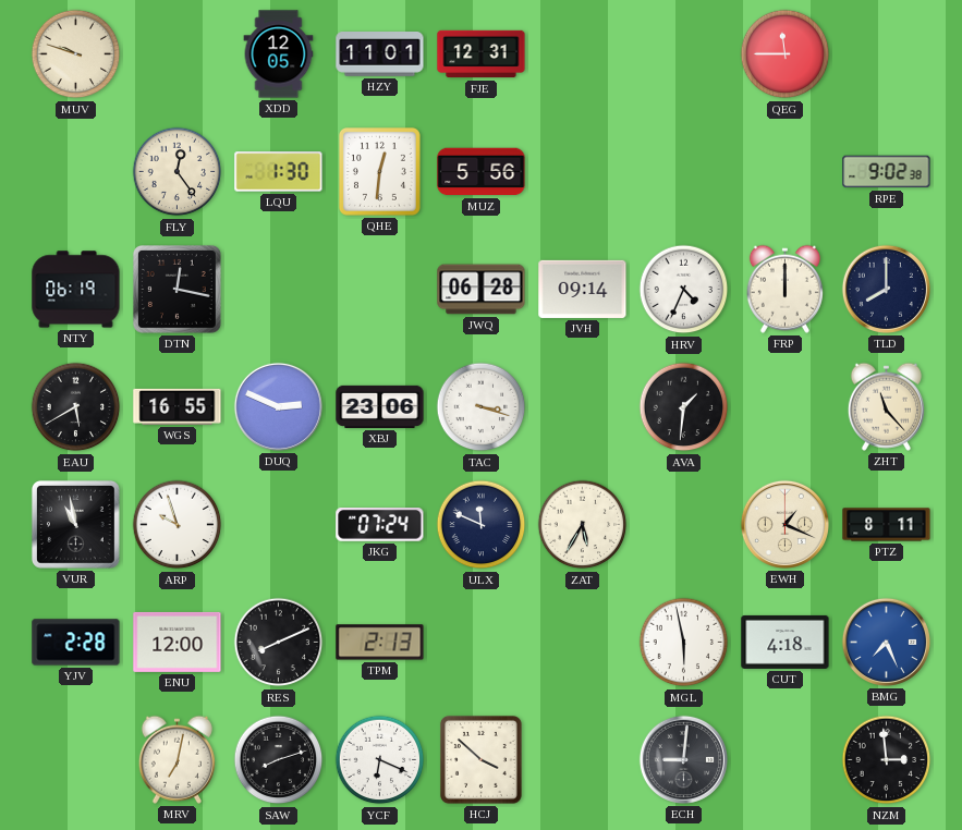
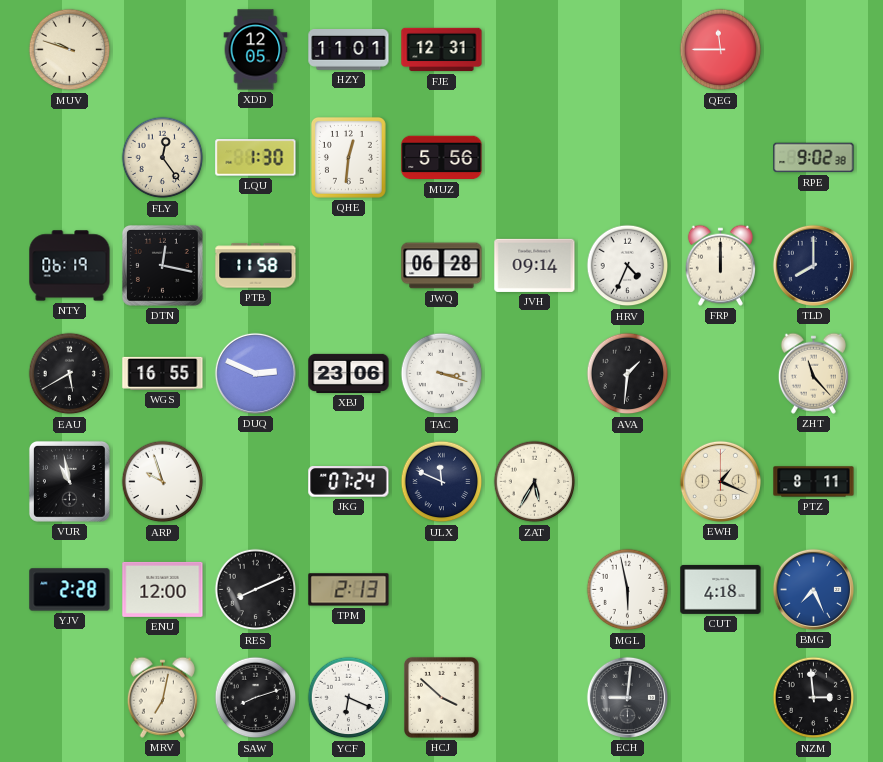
PTB: none -> 11:58 (256, 266)
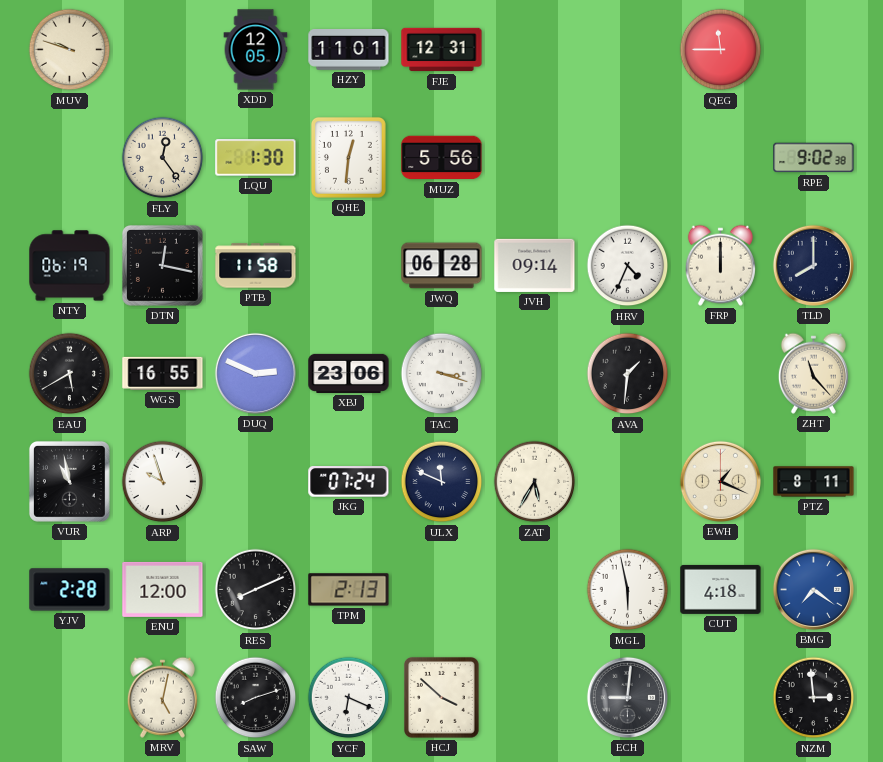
BMG: 7:26 -> 7:21 (813, 589)
MRV: 7:02 -> 5:02 (162, 697)
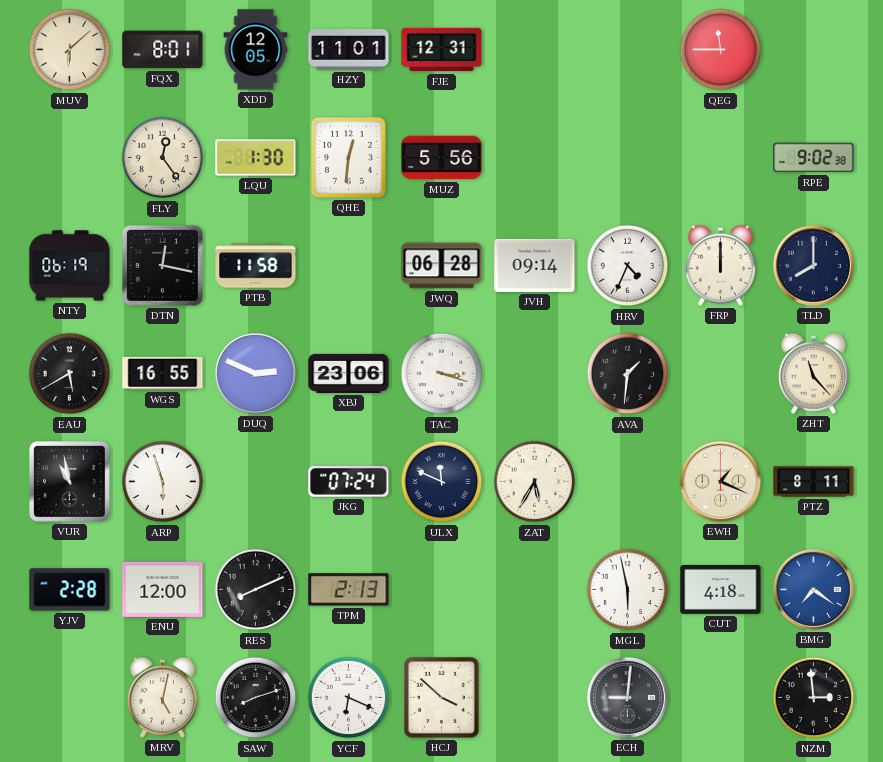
MUV: 9:48 -> 6:08 (70, 50)
FQX: none -> 8:01 (163, 50)
ARP: 9:57 -> 5:57 (163, 482)
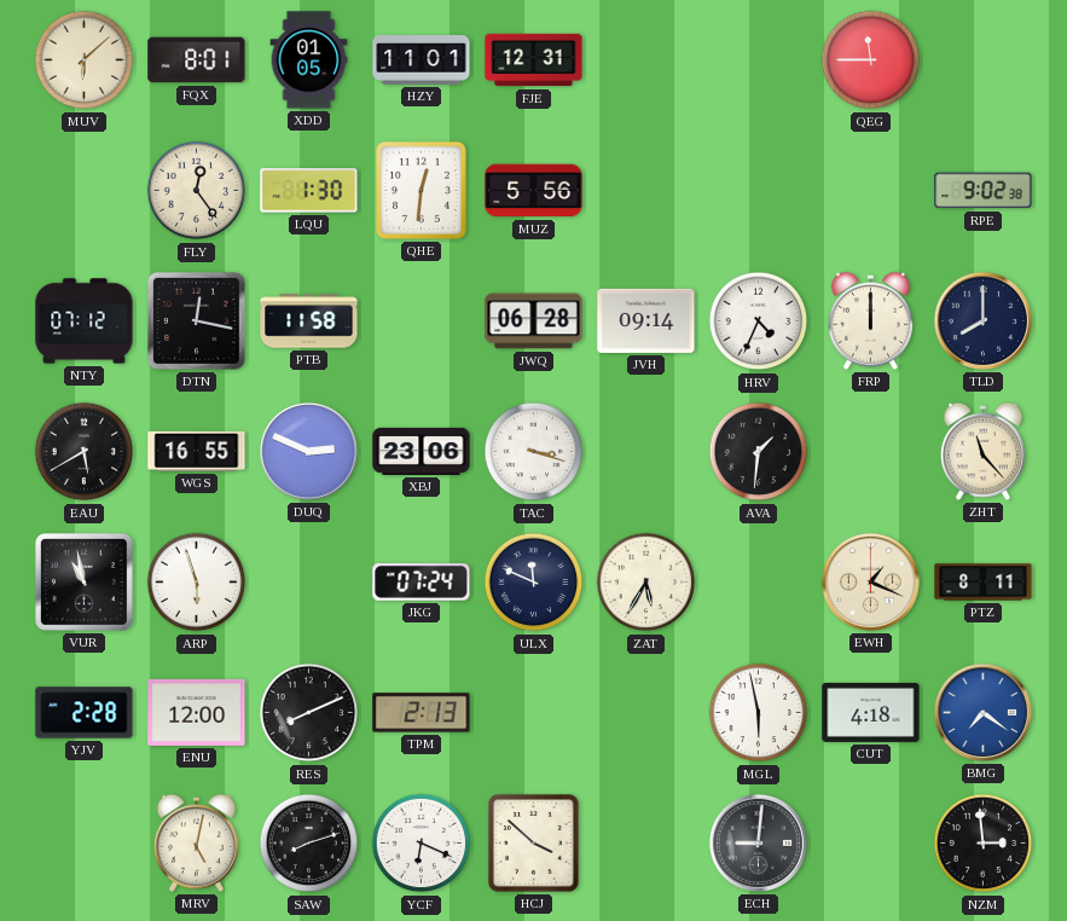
XDD: 12:05 -> 01:05 (309, 60)
NTY: 06:19 -> 07:12 (85, 322)
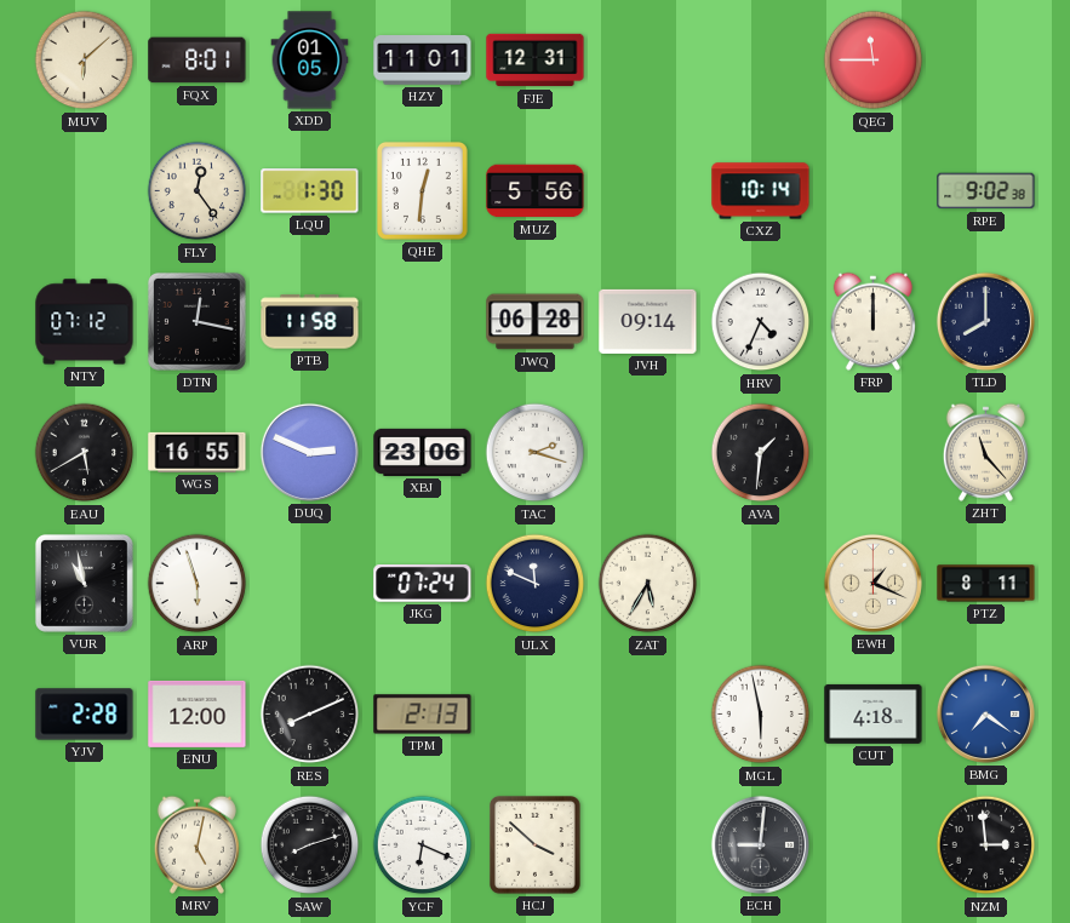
CXZ: none -> 10:14 (761, 191)
TAC: 3:18 -> 2:18 (536, 453)
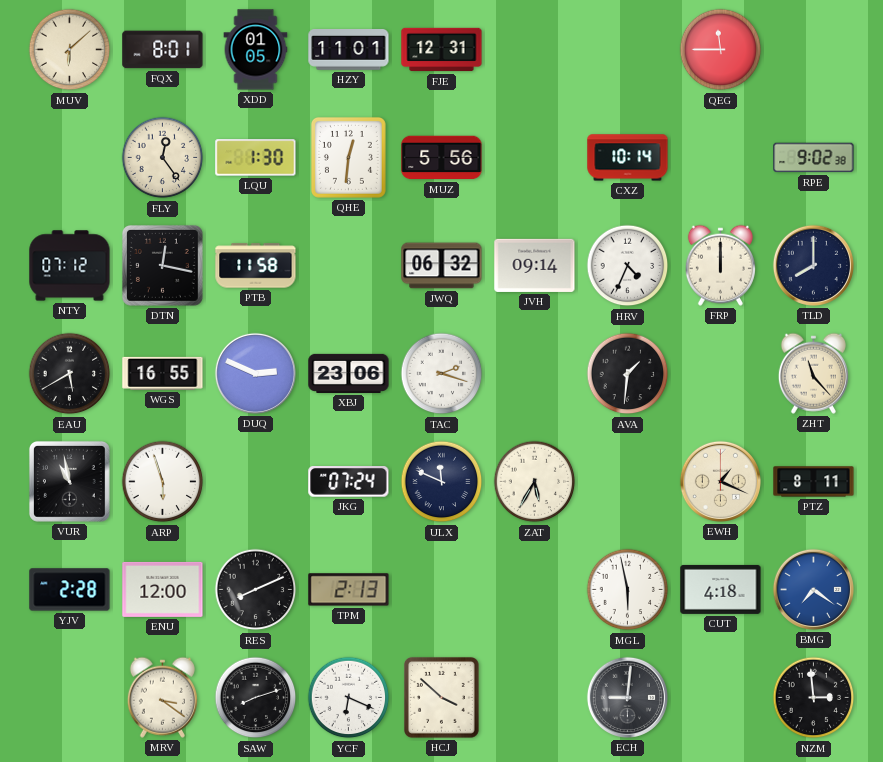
JWQ: 06:28 -> 06:32 (442, 266)
MRV: 5:02 -> 3:21 (162, 697)
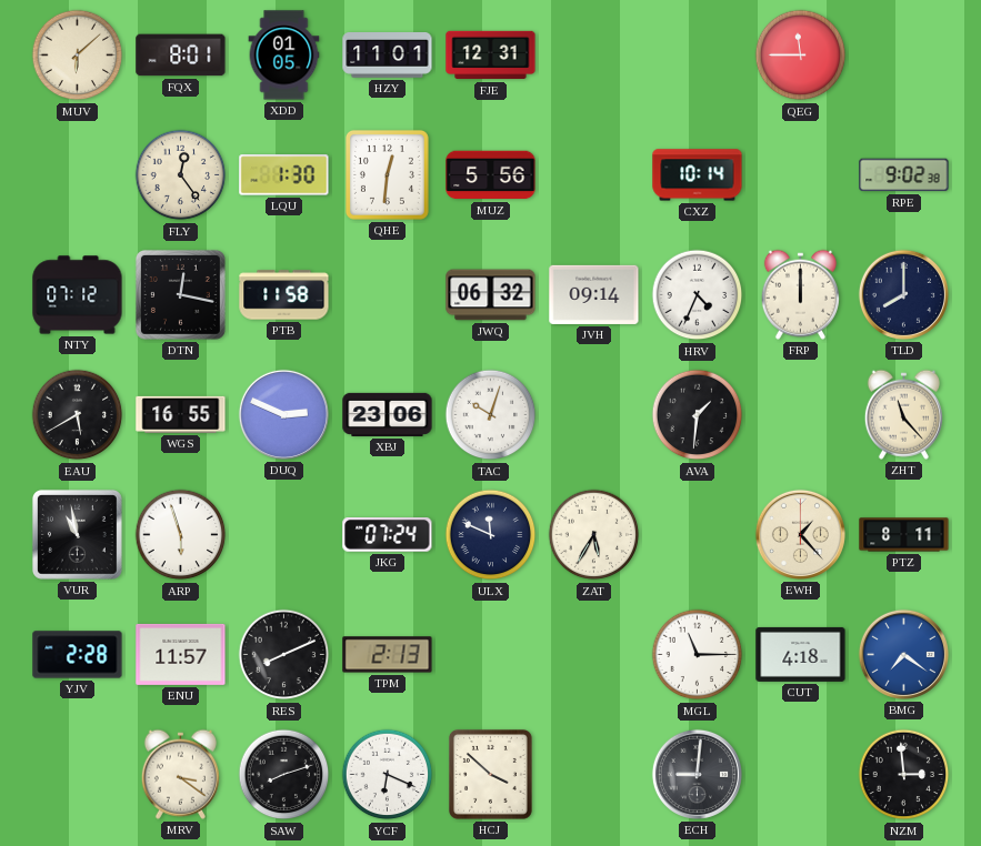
TAC: 2:18 -> 10:03 (491, 415)
EWH: 1:19 -> 1:23 (800, 534)
ENU: 12:00 -> 11:57 (181, 654)
MGL: 5:58 -> 11:15 (698, 655)
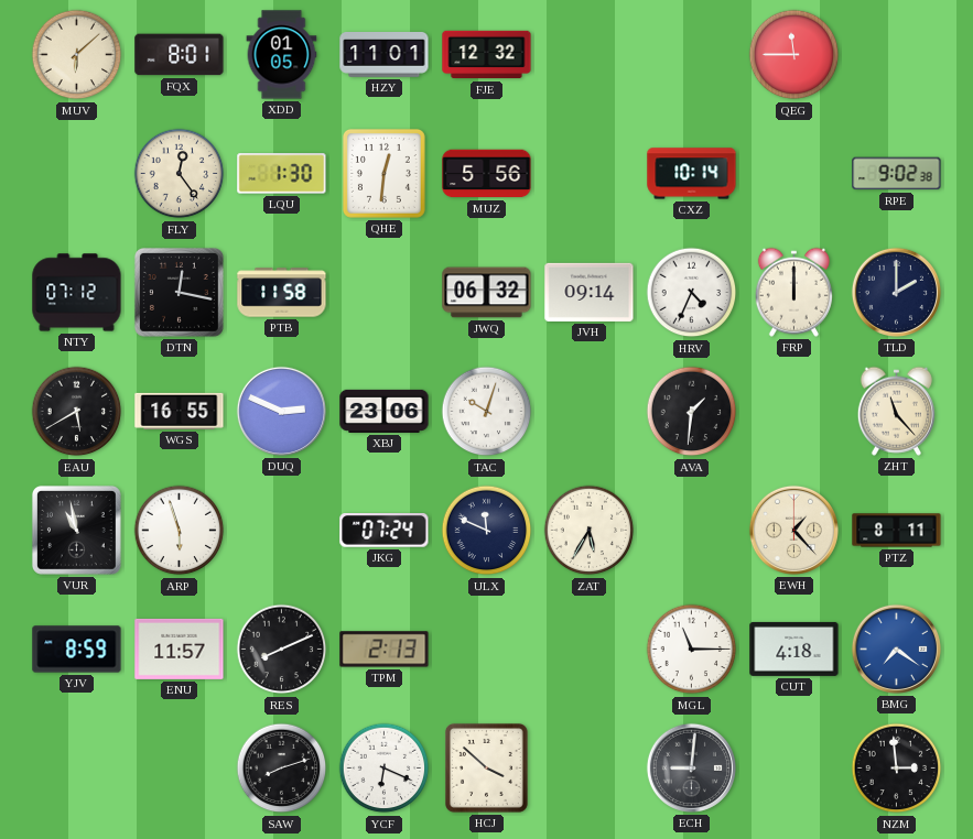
FJE: 12:31 -> 12:32 (487, 55)
TLD: 8:00 -> 2:00 (896, 292)
YJV: 2:28 -> 8:59 (77, 650)
MRV: 3:21 -> none (180, 774)
